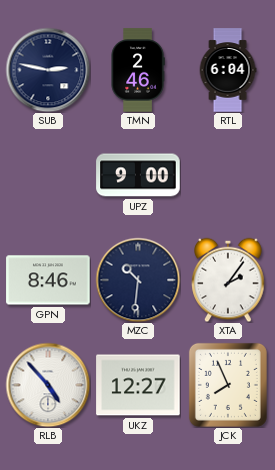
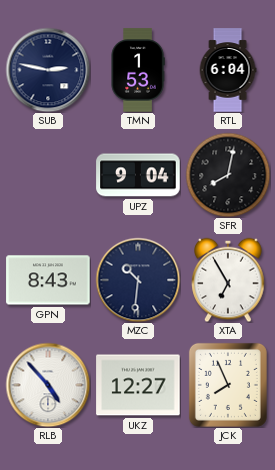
TMN: 2:46 -> 1:53 (138, 70)
UPZ: 9:00 -> 9:04 (138, 175)
SFR: none -> 8:02 (228, 175)
GPN: 8:46 -> 8:43 (48, 280)
XTA: 2:06 -> 6:55 (228, 280)
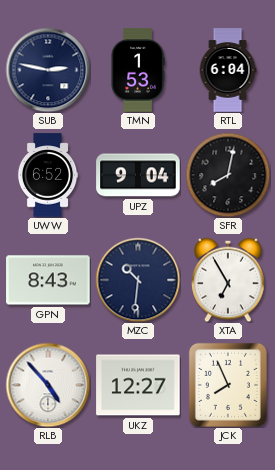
UWW: none -> 6:52 (48, 175)
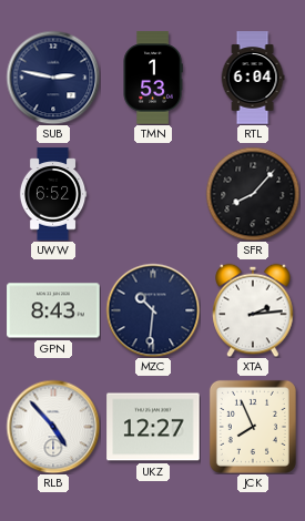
UPZ: 9:04 -> none (138, 175)
SFR: 8:02 -> 8:07 (253, 194)
XTA: 6:55 -> 2:14 (253, 310)
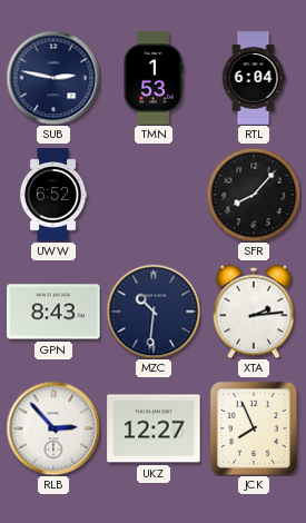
RLB: 4:53 -> 2:53 (53, 428)
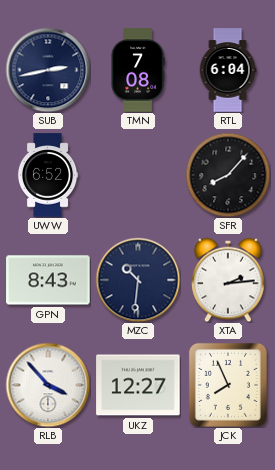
SUB: 2:47 -> 2:43 (48, 70)
TMN: 1:53 -> 7:08 (138, 70)
RLB: 2:53 -> 3:53 (48, 385)
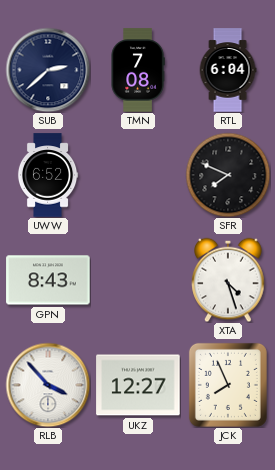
SUB: 2:43 -> 2:38 (48, 70)
SFR: 8:07 -> 7:49 (228, 175)
MZC: 10:31 -> none (138, 280)
XTA: 2:14 -> 4:27 (228, 280)
